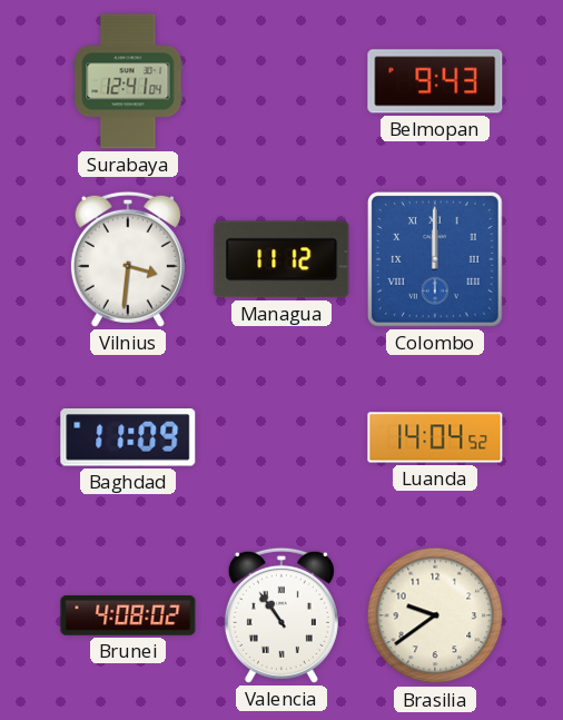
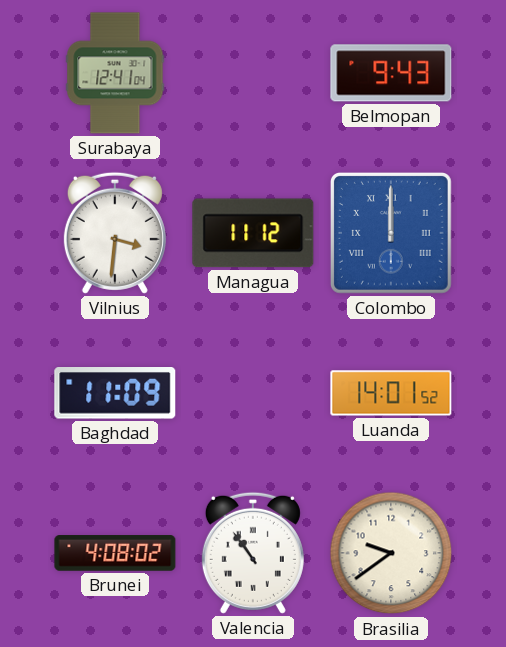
Luanda: 14:04 -> 14:01 (391, 393)
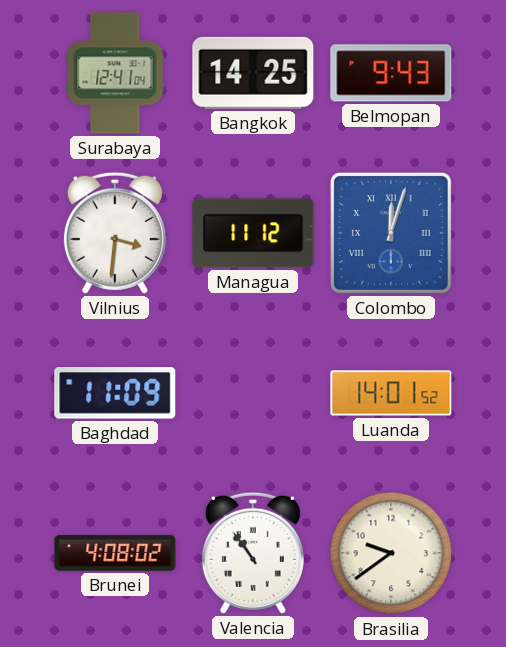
Bangkok: none -> 14:25 (253, 73)
Colombo: 12:00 -> 12:03 (391, 233)
